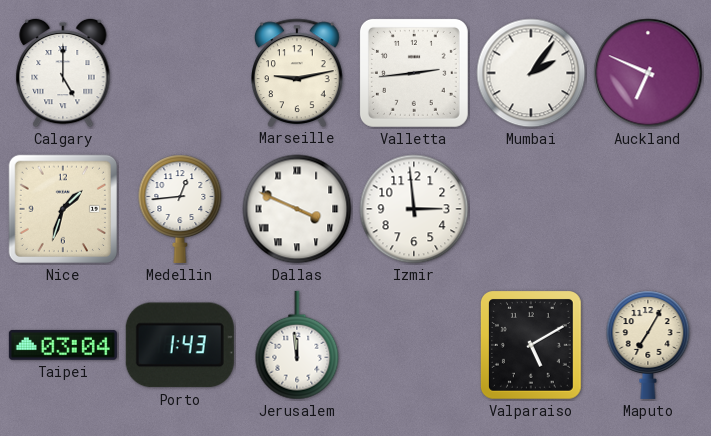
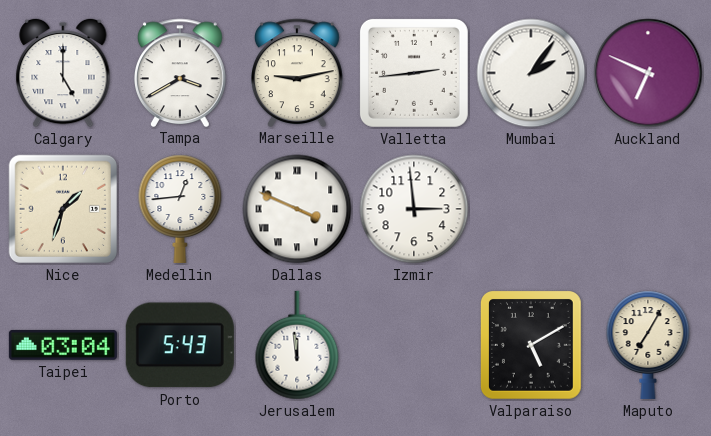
Tampa: none -> 3:40 (181, 72)
Porto: 1:43 -> 5:43 (180, 345)
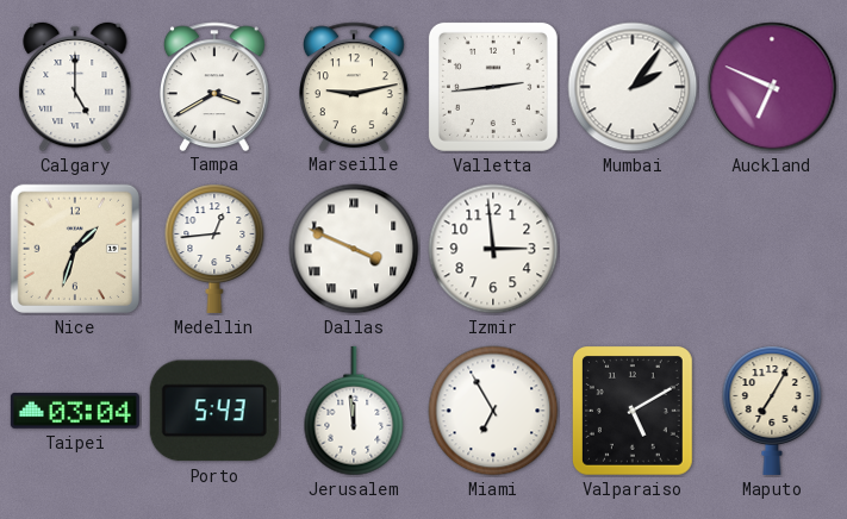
Miami: none -> 6:55 (493, 411)
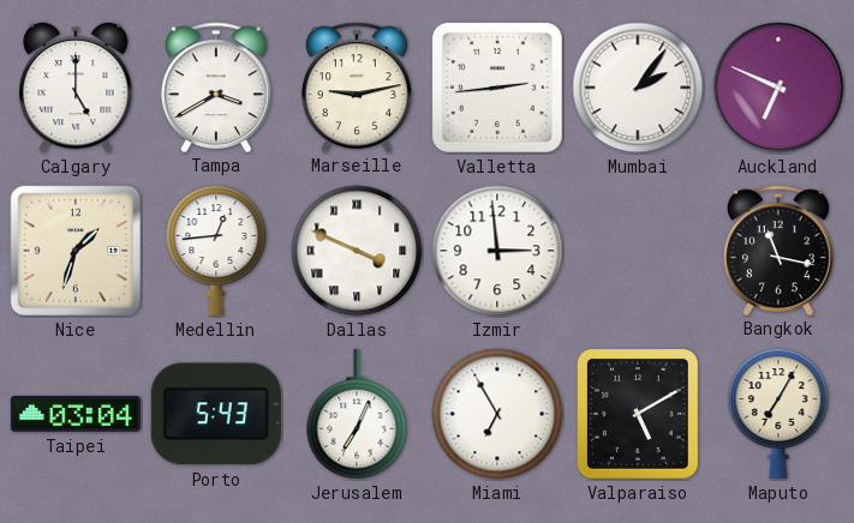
Bangkok: none -> 11:17 (780, 250)
Jerusalem: 11:59 -> 7:04 (357, 414)
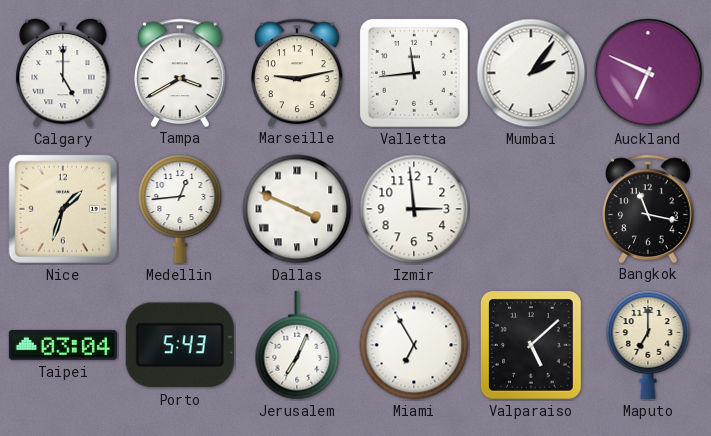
Valletta: 2:44 -> 11:44 (414, 73)
Valparaiso: 5:10 -> 5:08 (532, 346)
Maputo: 7:05 -> 7:00 (648, 345)
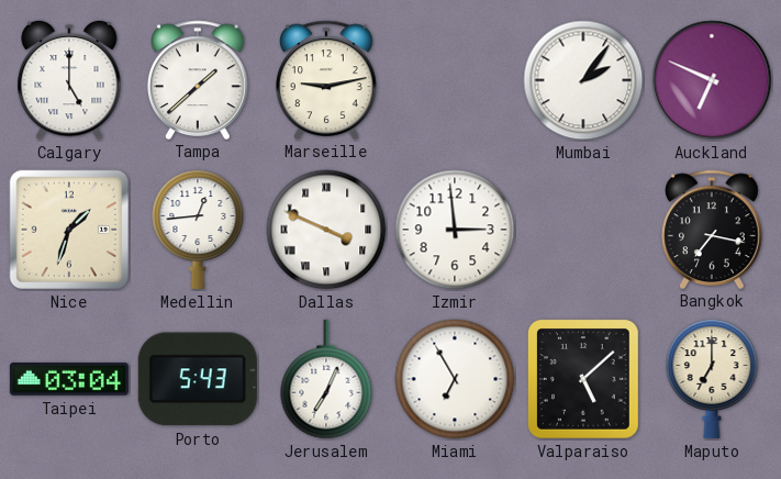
Tampa: 3:40 -> 1:38 (199, 79)
Valletta: 11:44 -> none (414, 73)
Bangkok: 11:17 -> 7:17 (713, 229)
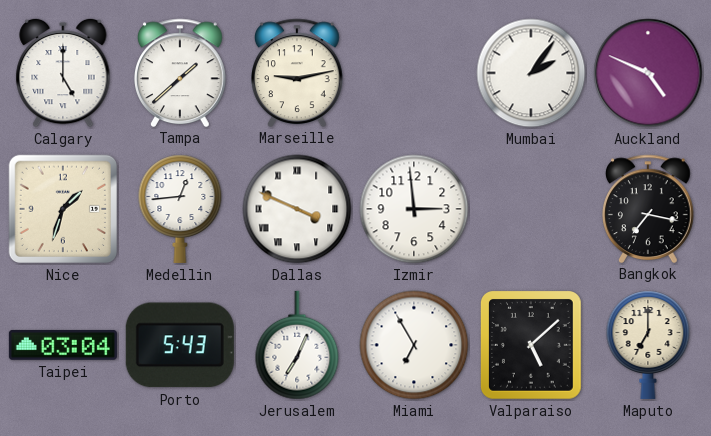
Auckland: 6:49 -> 4:49 (648, 73)
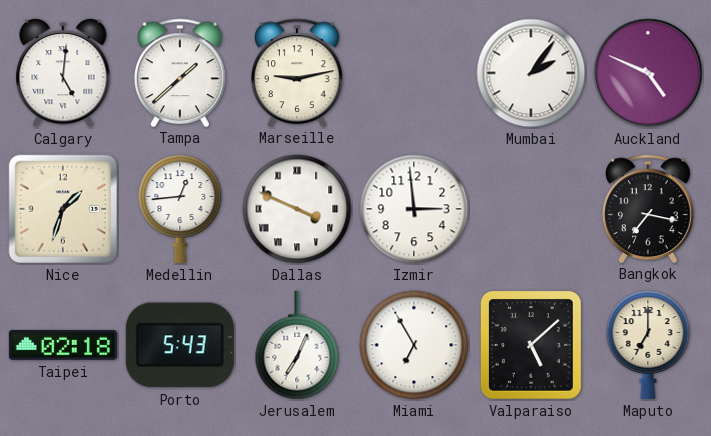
Calgary: 5:00 -> 5:01 (63, 73)
Taipei: 03:04 -> 02:18 (63, 345)
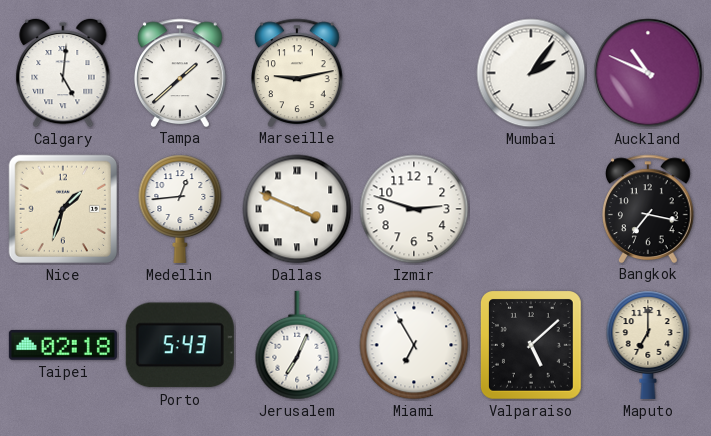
Auckland: 4:49 -> 10:49 (648, 73)
Izmir: 2:59 -> 2:48 (414, 209)
